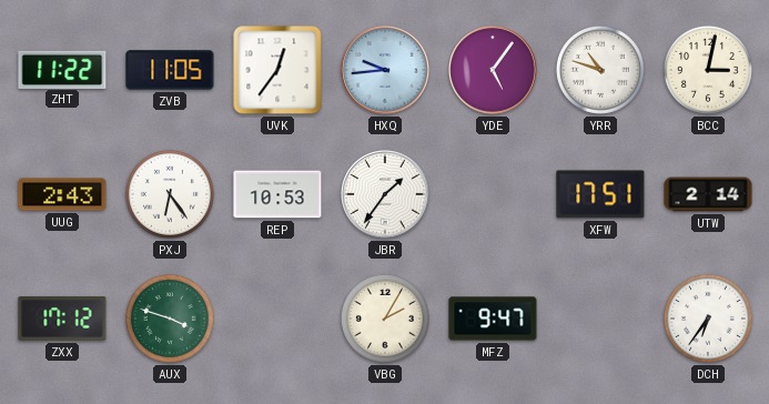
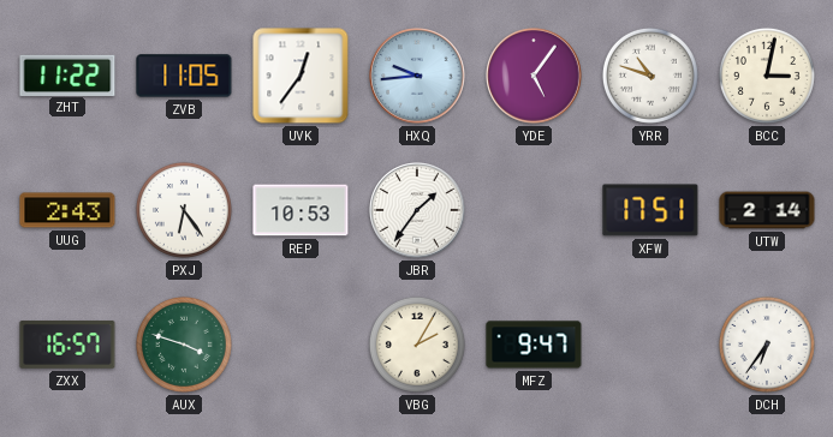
ZXX: 17:12 -> 16:57 (67, 345)
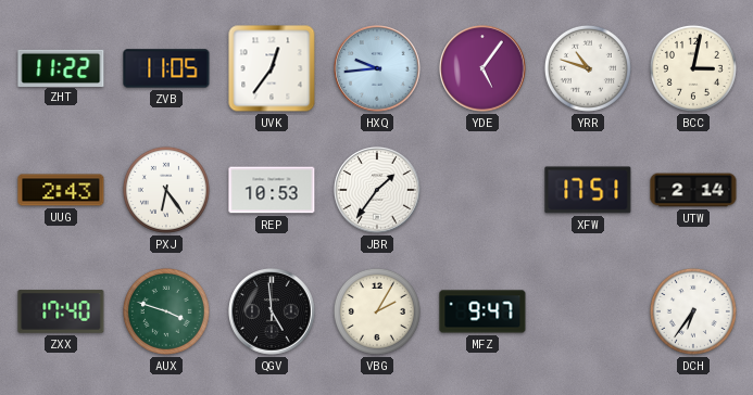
ZXX: 16:57 -> 17:40 (61, 311)
QGV: none -> 4:59 (272, 311)
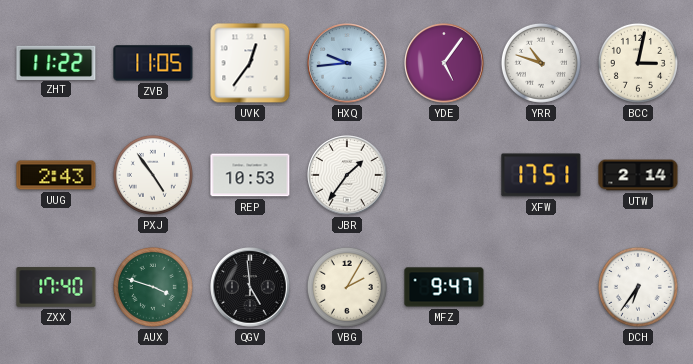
PXJ: 6:24 -> 4:54 (153, 175)
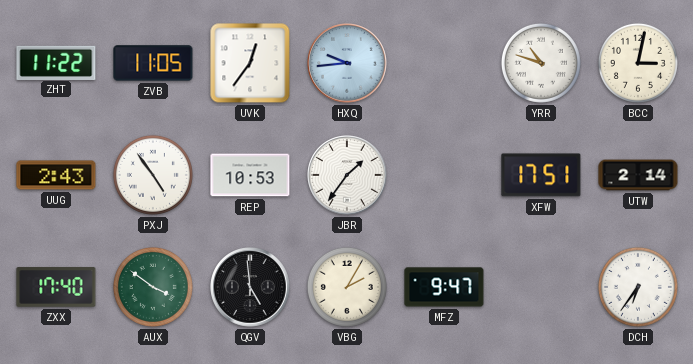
YDE: 5:06 -> none (444, 63)
AUX: 3:48 -> 3:51 (153, 287)
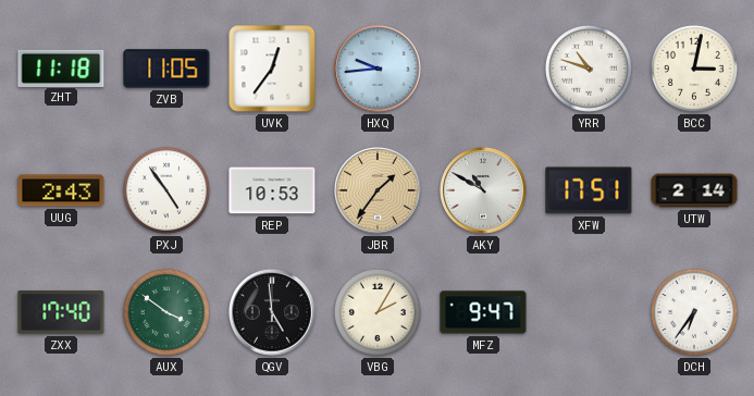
ZHT: 11:22 -> 11:18 (61, 67)
JBR dial: white -> champagne (378, 190)
AKY: none -> 10:50 (483, 190)
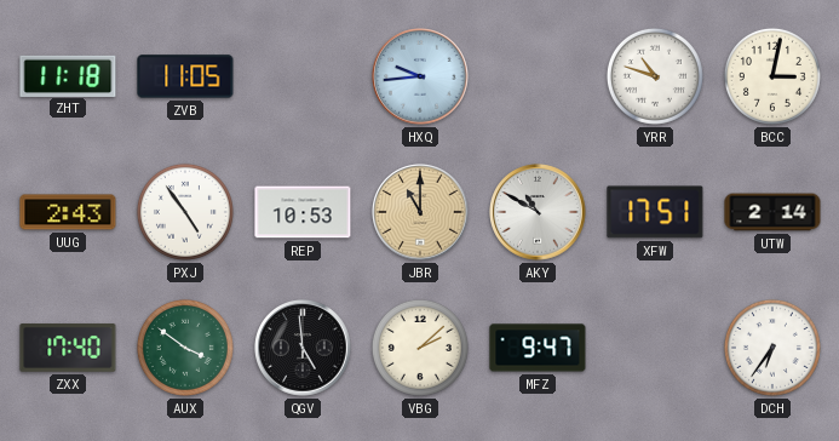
UVK: 12:36 -> none (272, 69)
JBR: 1:36 -> 11:00 (420, 212)
VBG: 2:05 -> 2:08 (420, 348)
